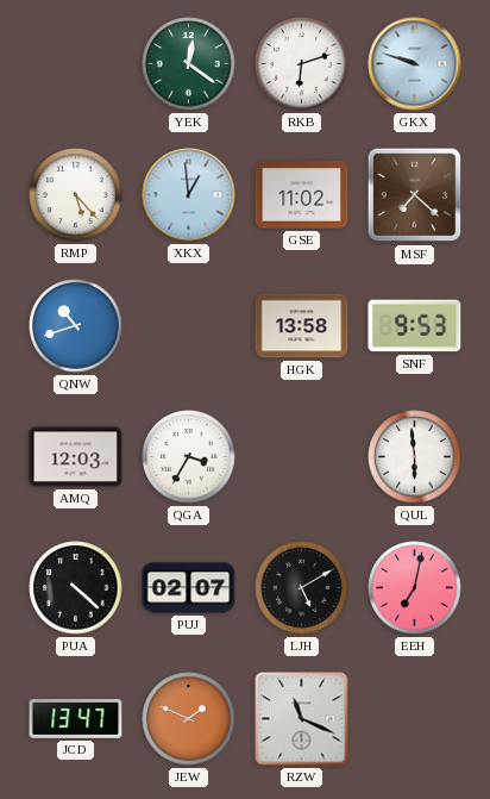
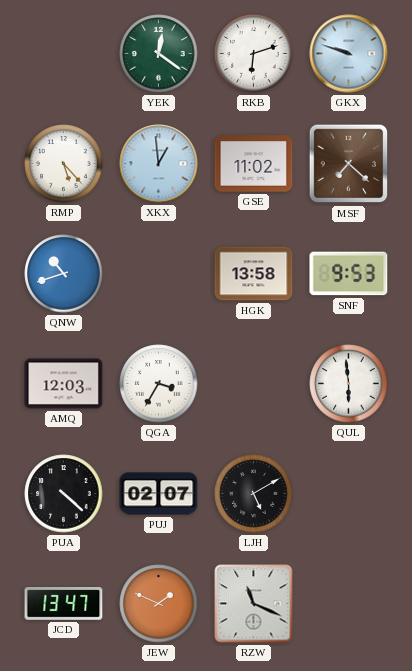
EEH: 7:02 -> none (415, 588)
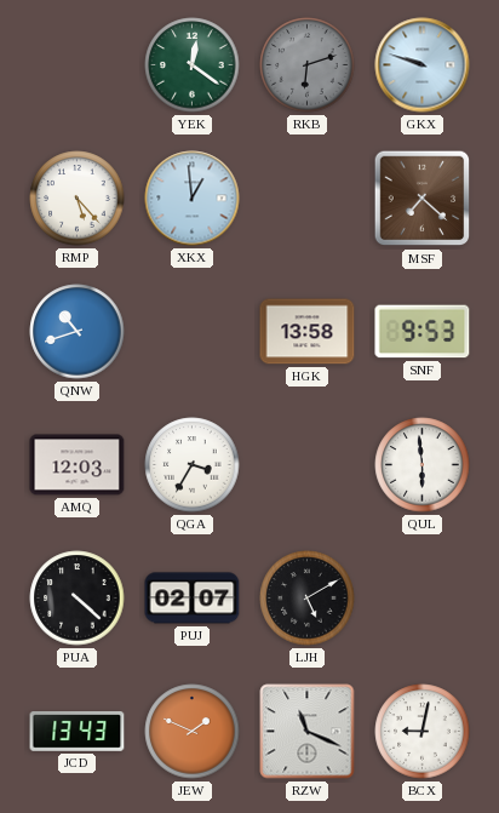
RKB dial: white -> grey (308, 65)
GSE: 11:02 -> none (254, 164)
JCD: 13:47 -> 13:43 (78, 732)
BCX: none -> 9:02 (423, 732)
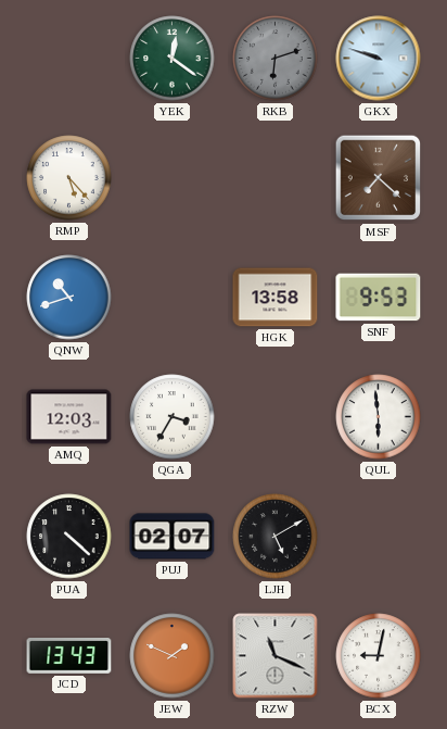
XKX: 12:59 -> none (193, 199)
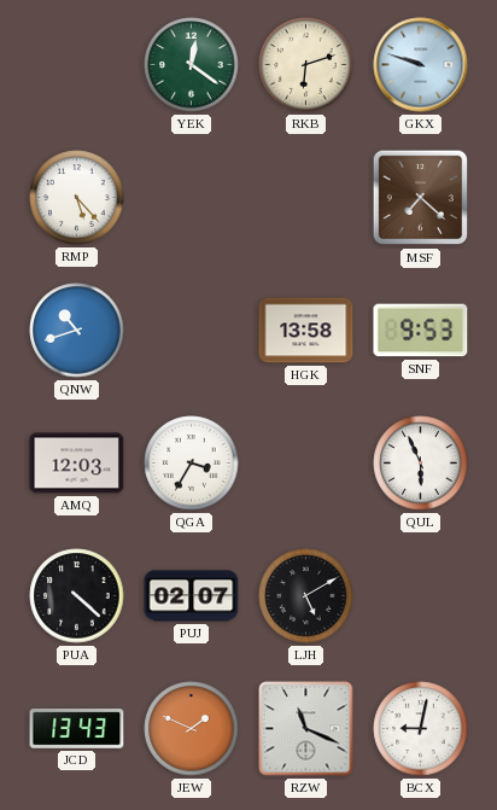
RKB dial: grey -> cream (306, 65)
QUL: 5:59 -> 5:56 (421, 464)
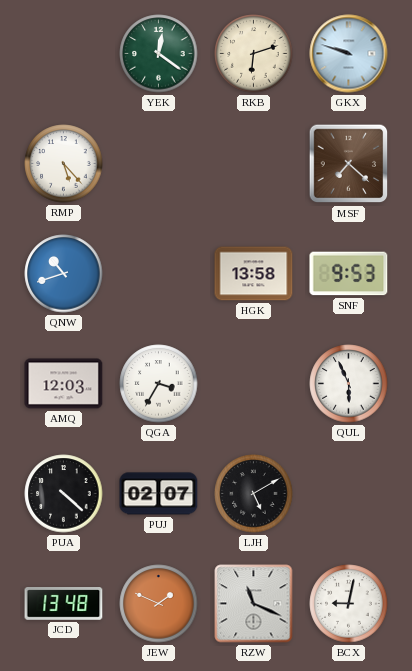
JCD: 13:43 -> 13:48 (64, 604)
